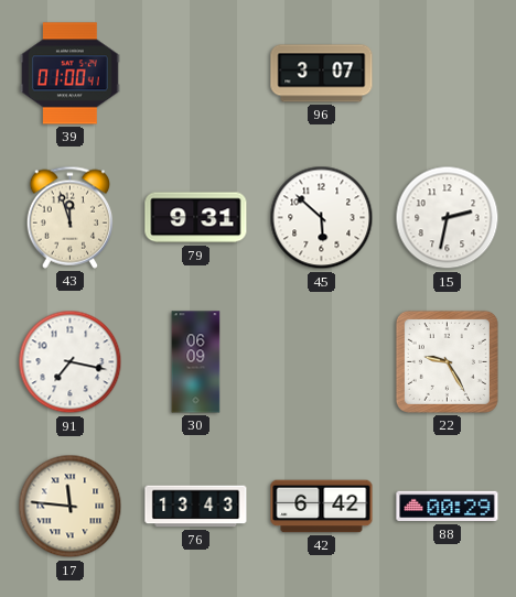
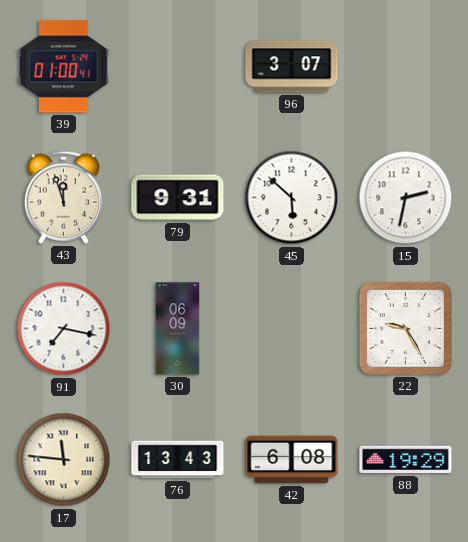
42: 6:42 -> 6:08 (292, 460)
88: 00:29 -> 19:29 (406, 460)
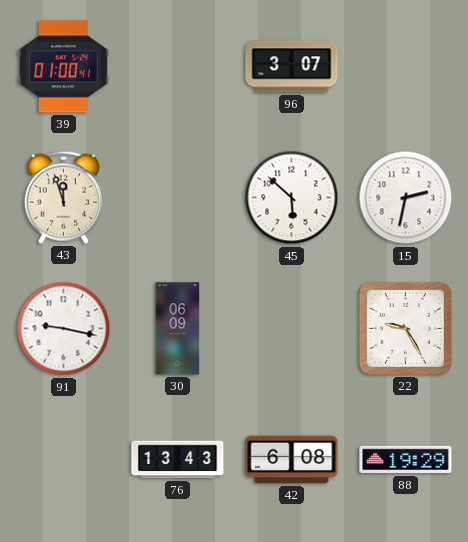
79: 9:31 -> none (178, 198)
91: 7:17 -> 9:17 (64, 329)
17: 11:46 -> none (64, 460)
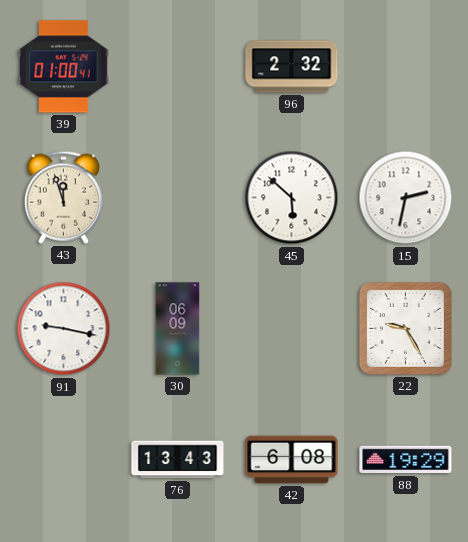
96: 3:07 -> 2:32 (292, 67)
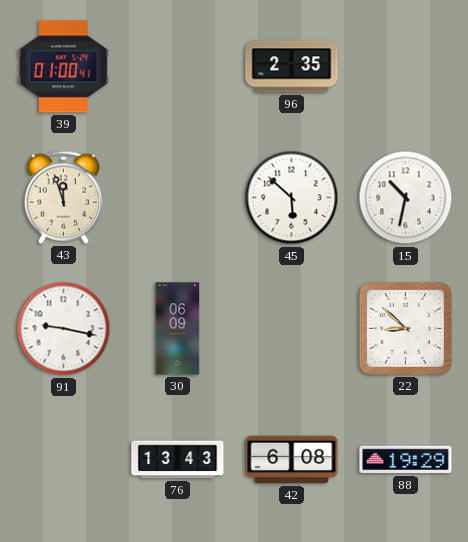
96: 2:32 -> 2:35 (292, 67)
15: 2:32 -> 10:32 (406, 198)
22: 9:25 -> 8:52 (405, 328)
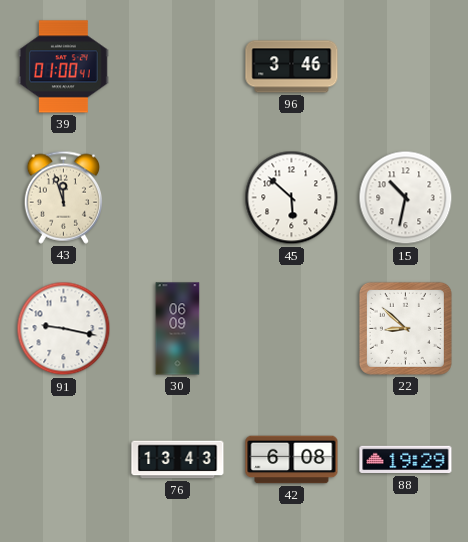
96: 2:35 -> 3:46 (292, 67)
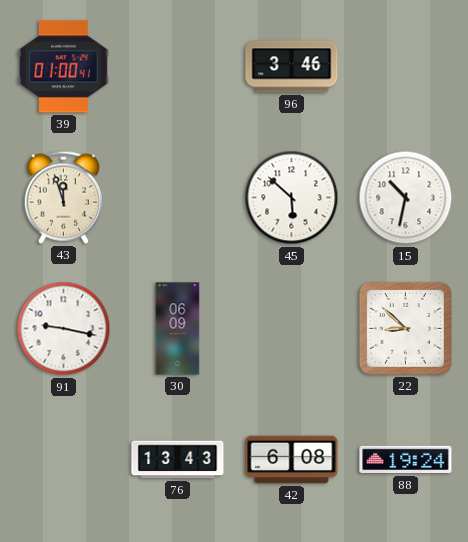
88: 19:29 -> 19:24 (406, 460)
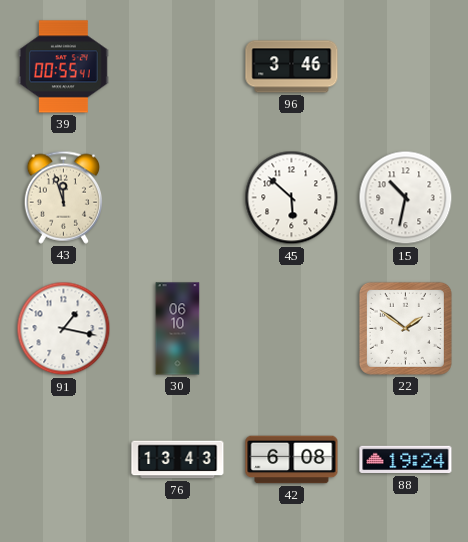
39: 01:00 -> 00:55 (63, 67)
91: 9:17 -> 1:17 (64, 329)
30: 06:09 -> 06:10 (178, 329)
22: 8:52 -> 1:51 (405, 328)
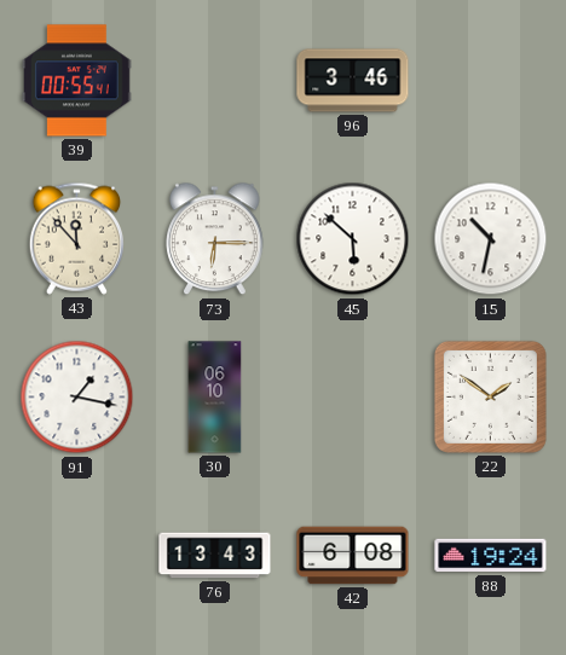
43: 11:57 -> 11:53 (76, 238)
73: none -> 6:15 (215, 239)
